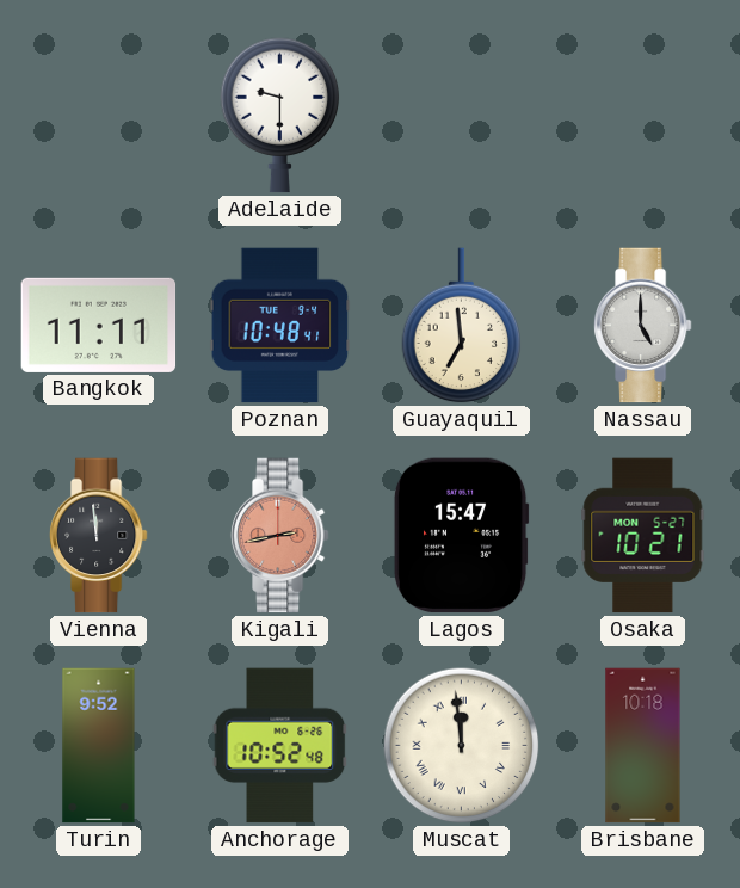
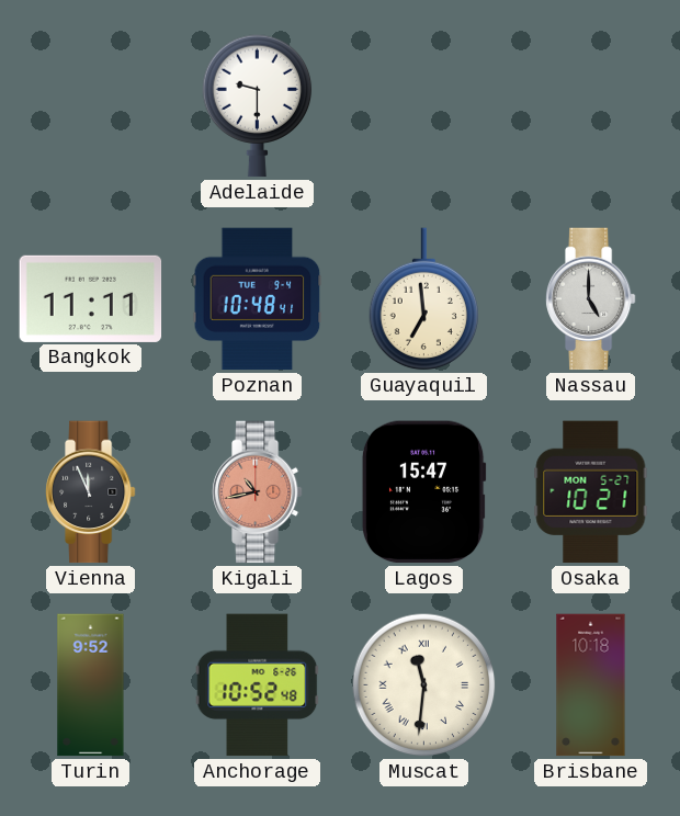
Vienna: 11:59 -> 11:56 (90, 492)
Kigali: 2:43 -> 10:43 (257, 492)
Muscat: 11:59 -> 11:31 (424, 685)
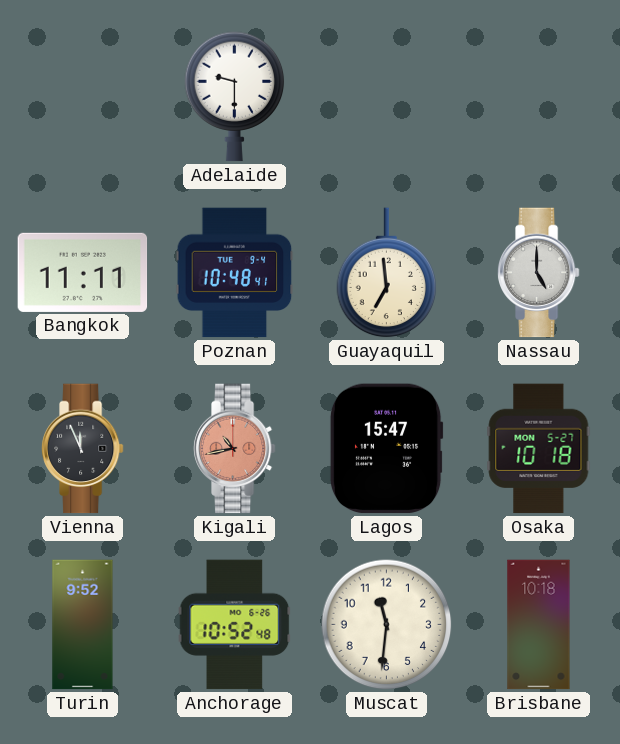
Osaka: 10:21 -> 10:18 (539, 449)
Muscat numerals: Roman -> Arabic (387, 625)
